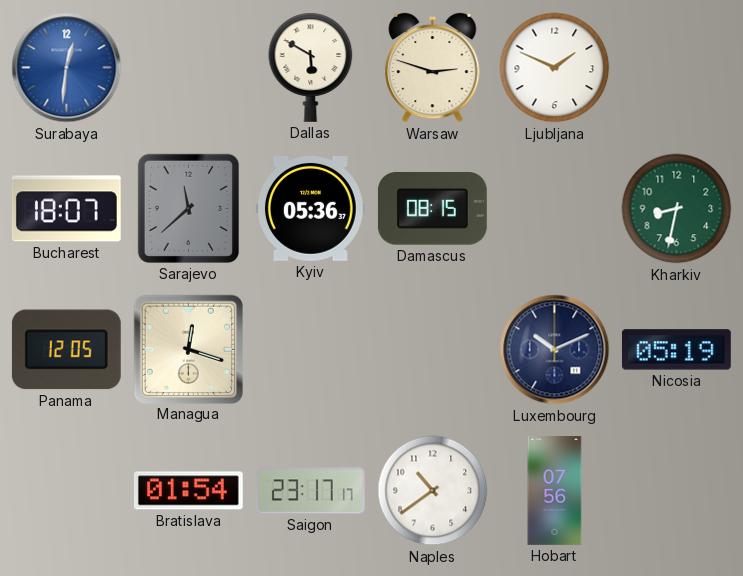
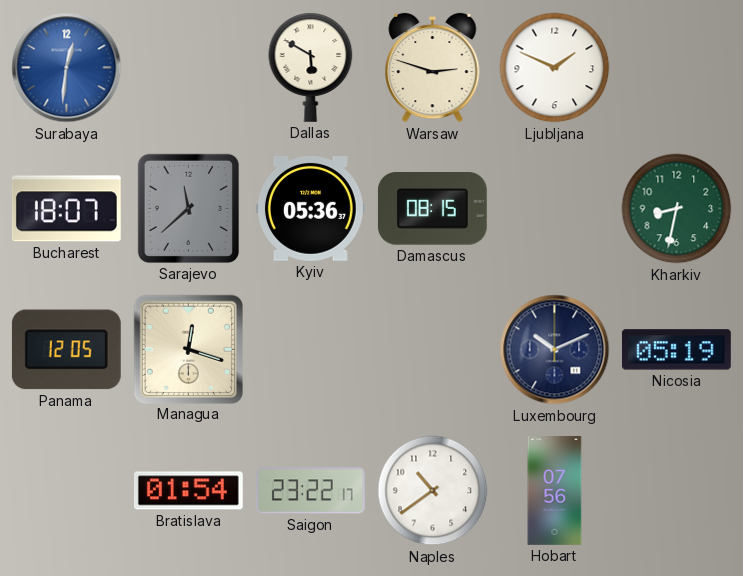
Saigon: 23:17 -> 23:22 (310, 491)
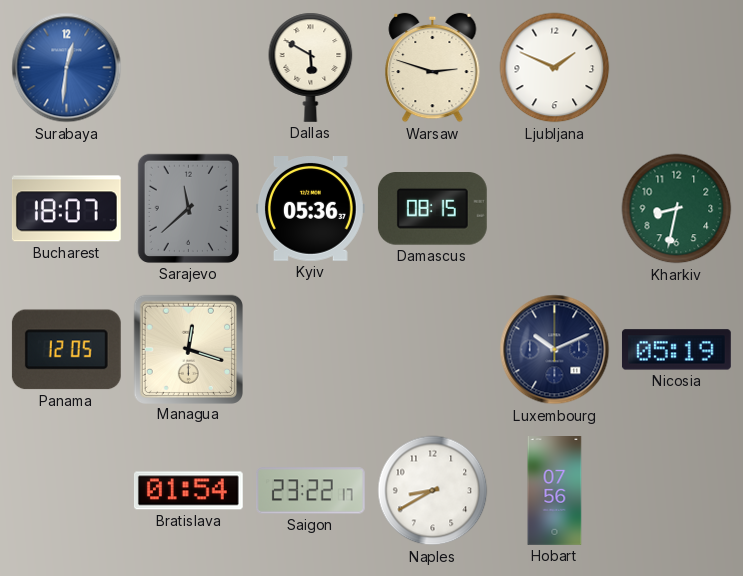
Naples: 10:39 -> 8:40 (433, 491)
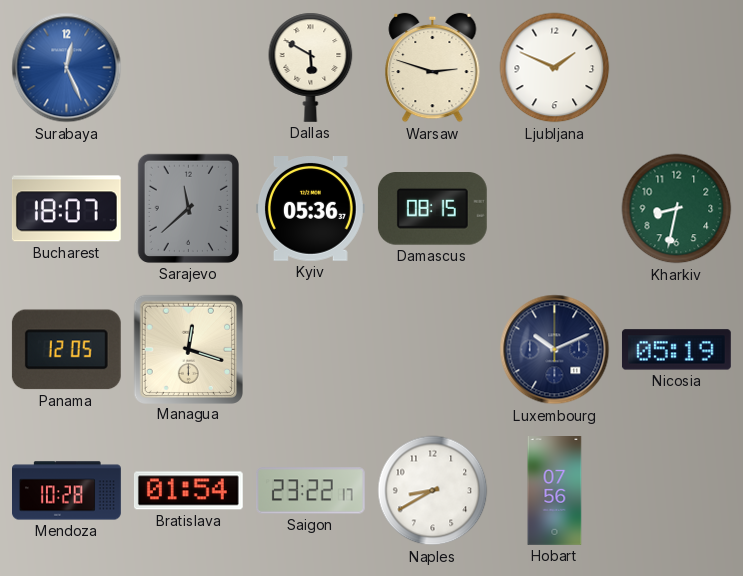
Surabaya: 12:31 -> 12:26 (67, 68)
Mendoza: none -> 10:28 (67, 491)
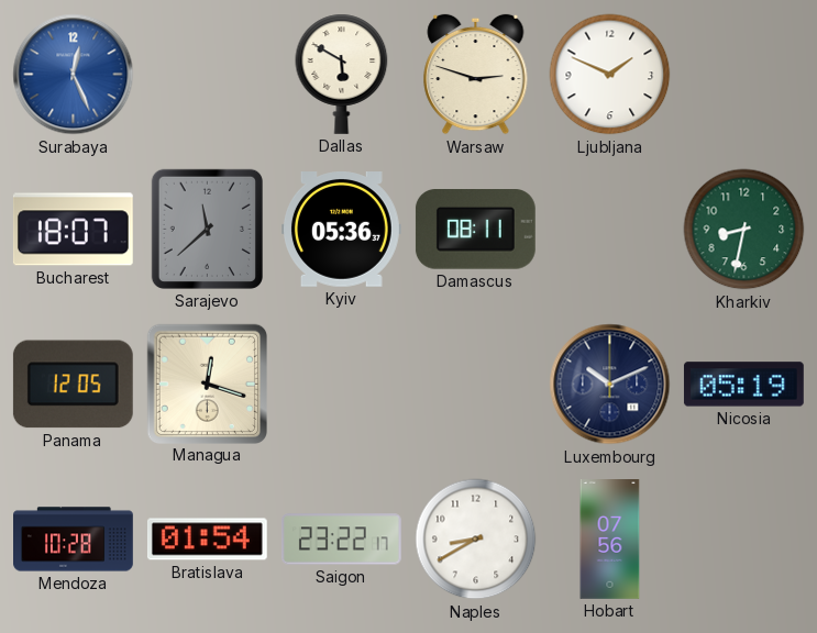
Damascus: 08:15 -> 08:11 (475, 230)
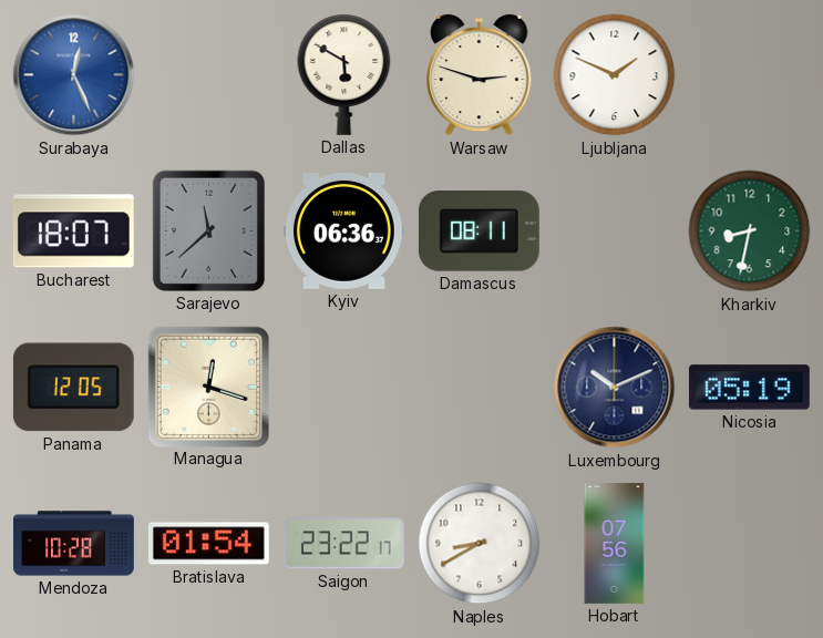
Kyiv: 05:36 -> 06:36 (343, 231)
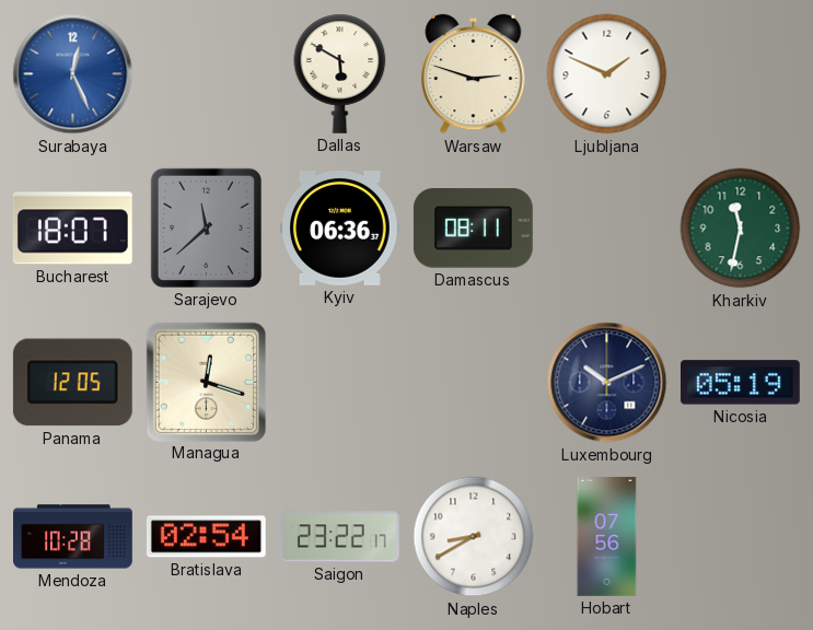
Kharkiv: 8:32 -> 11:32 (741, 229)
Bratislava: 01:54 -> 02:54 (206, 537)
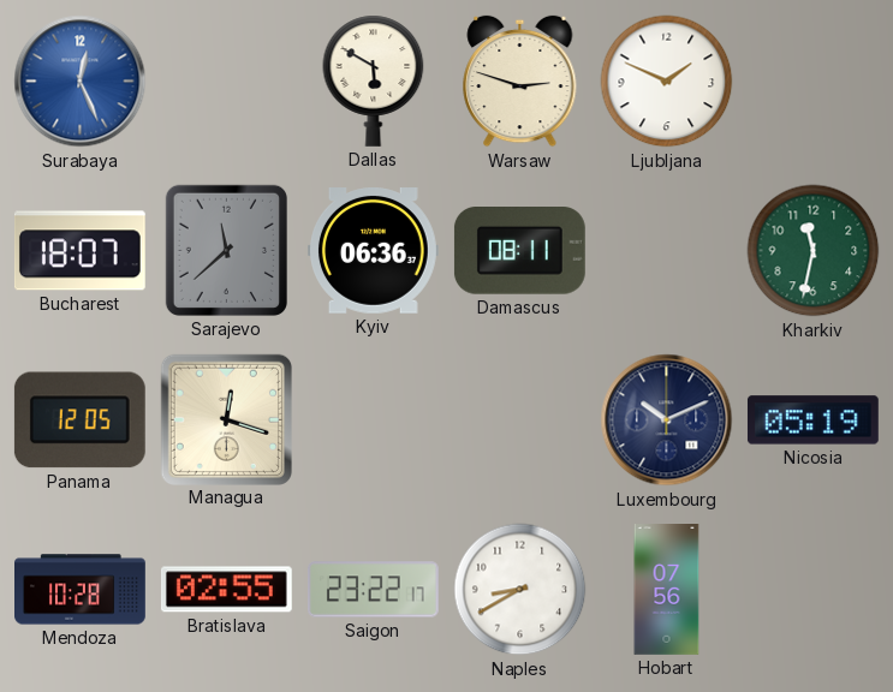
Bratislava: 02:54 -> 02:55 (226, 590)
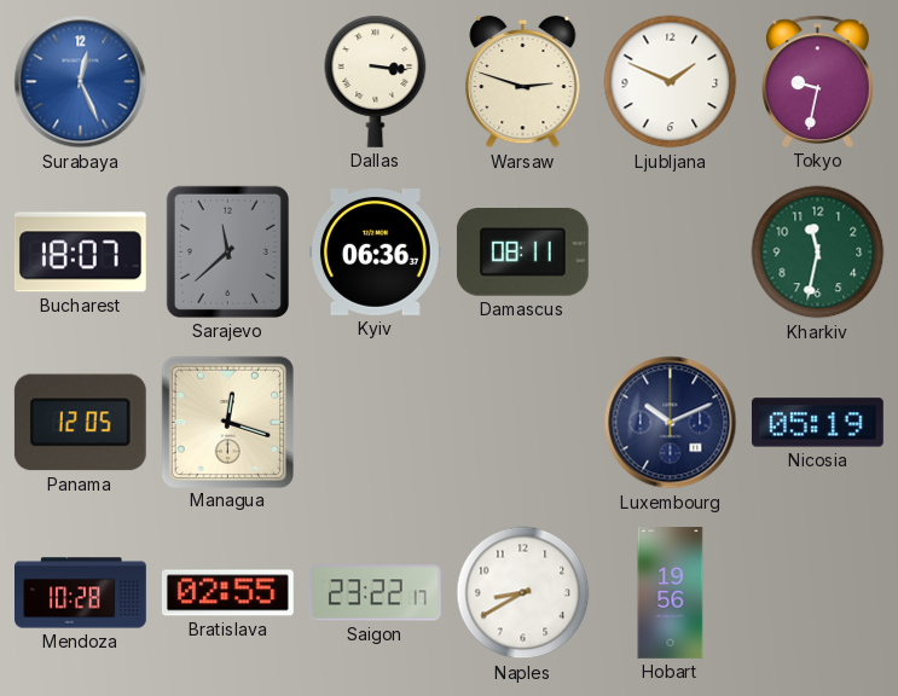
Dallas: 5:50 -> 3:16 (376, 81)
Tokyo: none -> 9:32 (818, 81)
Hobart: 07:56 -> 19:56 (671, 593)
